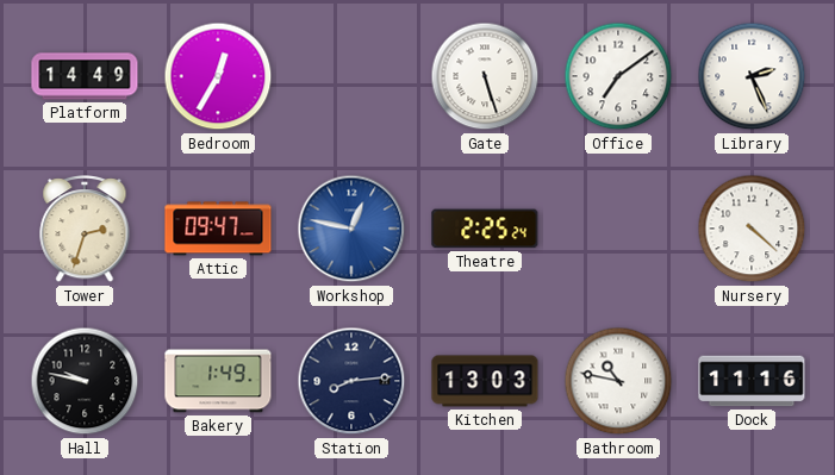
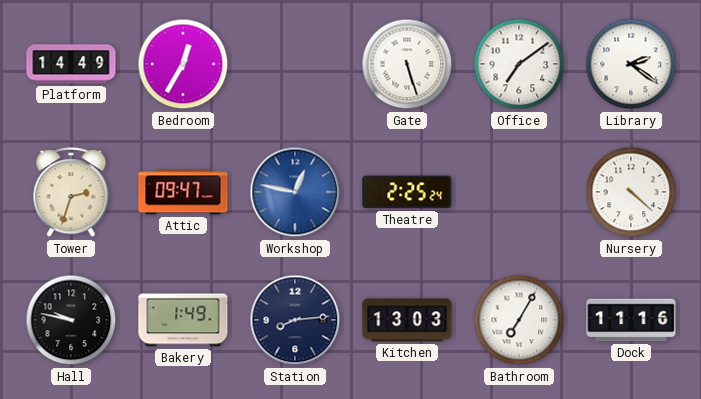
Library: 2:26 -> 2:21 (631, 64)
Bathroom: 10:47 -> 7:05 (519, 320)
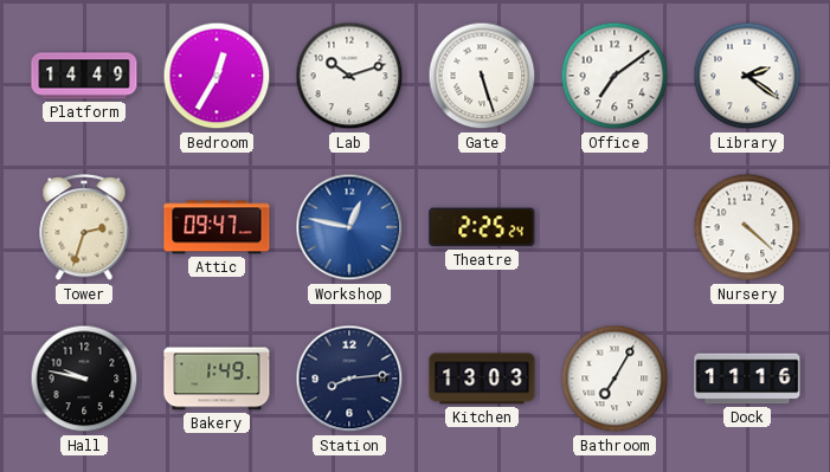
Lab: none -> 10:12 (349, 76)
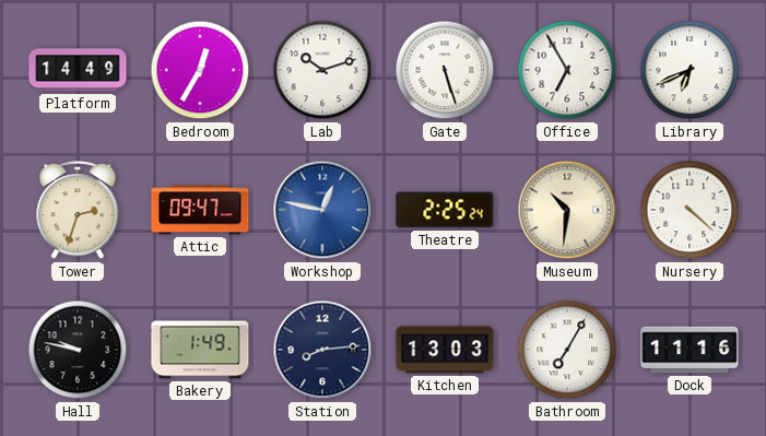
Office: 7:09 -> 6:55 (567, 70)
Library: 2:21 -> 6:41 (690, 70)
Museum: none -> 10:31 (567, 210)
